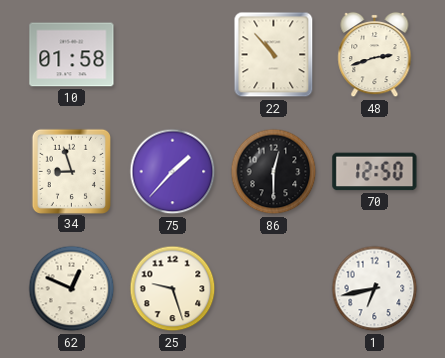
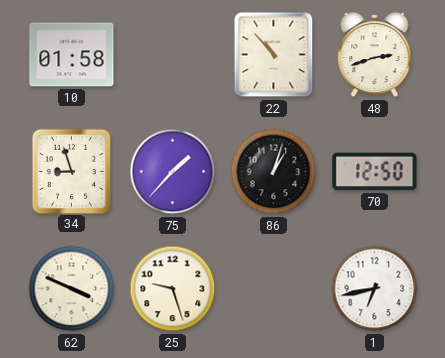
86: 12:30 -> 1:03 (274, 172)
62: 12:49 -> 3:49 (72, 289)
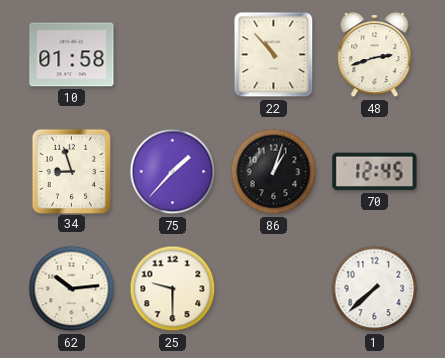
70: 12:50 -> 12:45 (375, 172)
62: 3:49 -> 10:14 (72, 289)
25: 9:27 -> 9:30 (173, 289)
1: 6:43 -> 7:38 (375, 289)
